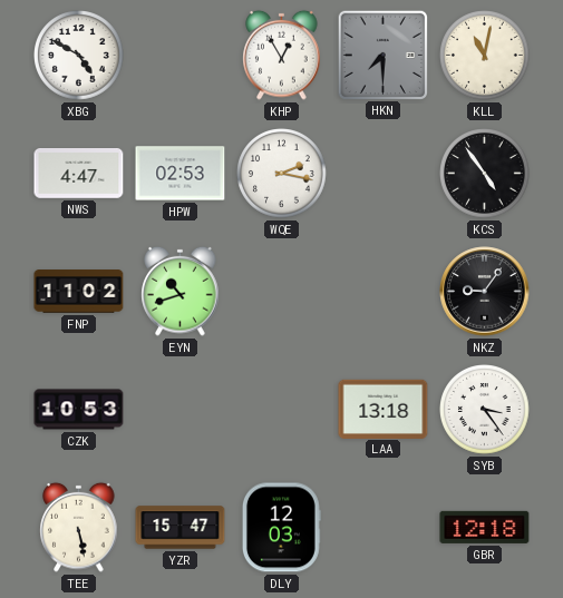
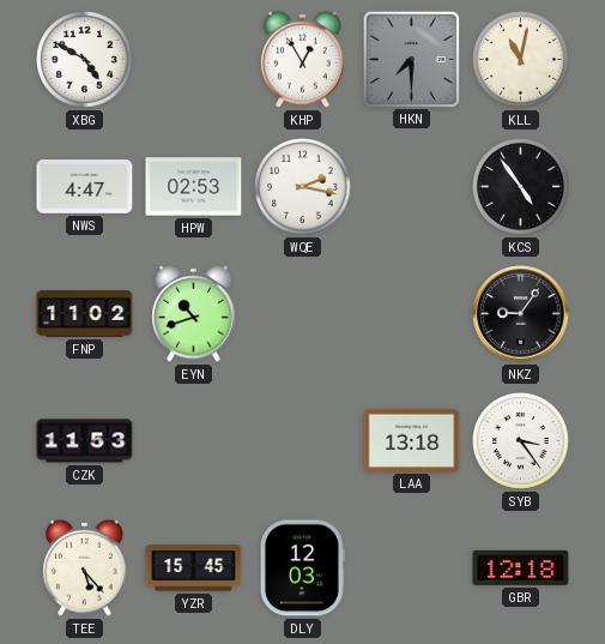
CZK: 10:53 -> 11:53 (85, 441)
TEE: 5:28 -> 5:23 (85, 567)
YZR: 15:47 -> 15:45 (194, 568)
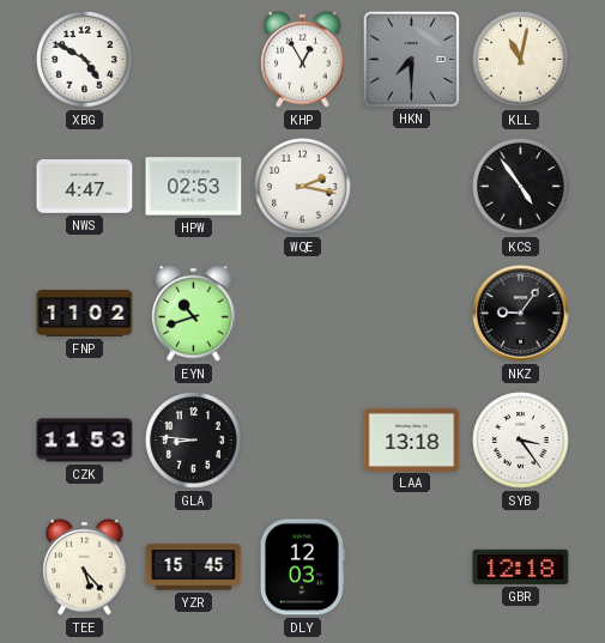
GLA: none -> 8:46 (194, 441)
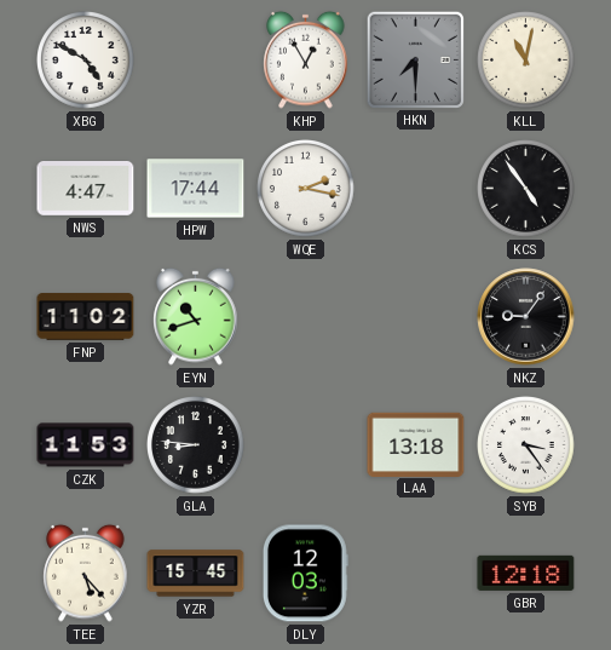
HPW: 02:53 -> 17:44 (196, 189)
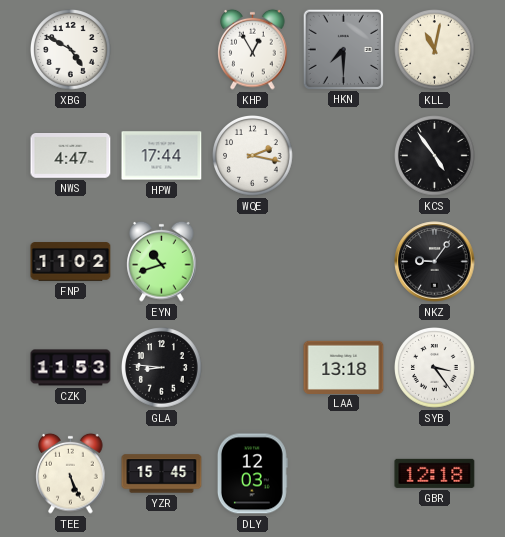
TEE: 5:23 -> 5:26 (71, 473)
